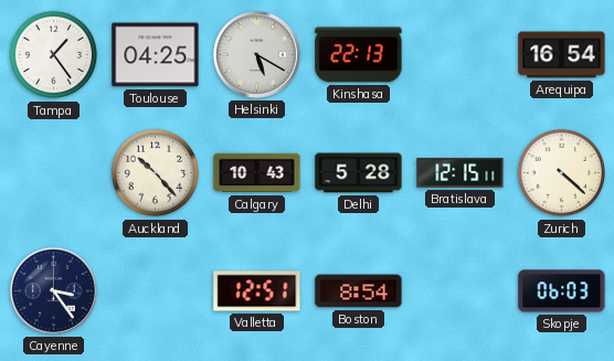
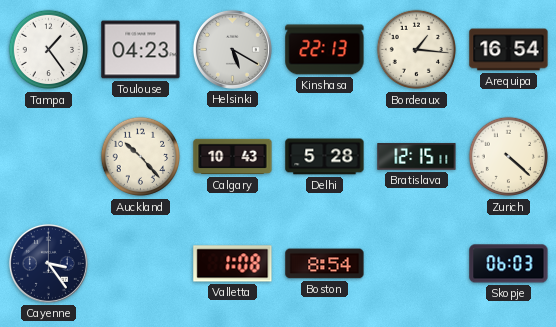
Toulouse: 04:25 -> 04:23 (141, 50)
Bordeaux: none -> 1:16 (417, 50)
Valletta: 12:51 -> 1:08 (233, 264)
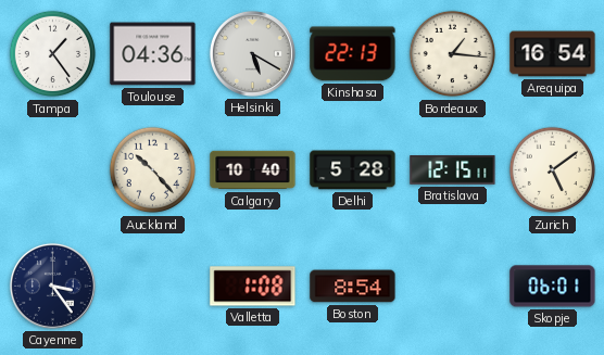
Toulouse: 04:23 -> 04:36 (153, 54)
Calgary: 10:43 -> 10:40 (253, 170)
Zurich: 4:22 -> 5:09 (553, 170)
Skopje: 06:03 -> 06:01 (553, 287)
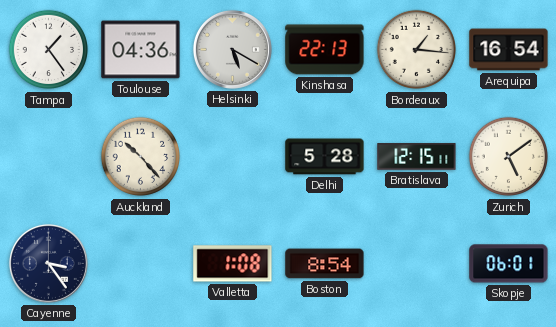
Calgary: 10:40 -> none (253, 170)
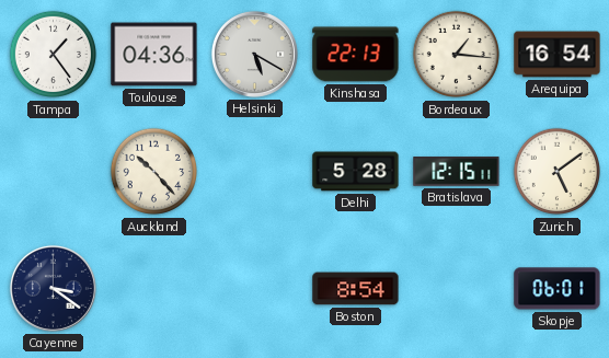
Cayenne: 3:24 -> 3:21 (53, 288)
Valletta: 1:08 -> none (233, 264)
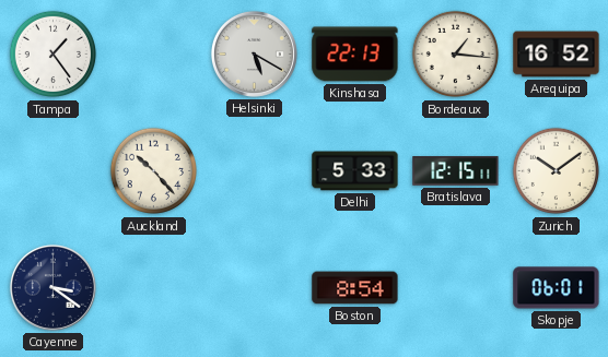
Toulouse: 04:36 -> none (154, 55)
Arequipa: 16:54 -> 16:52 (557, 55)
Delhi: 5:28 -> 5:33 (355, 171)
Zurich: 5:09 -> 10:09 (557, 171)
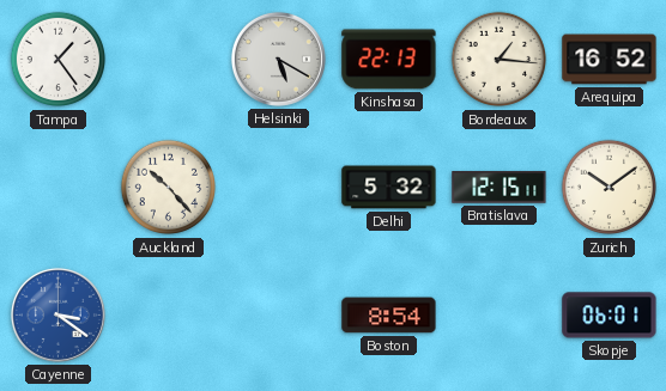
Delhi: 5:33 -> 5:32 (389, 188)
Cayenne dial: navy -> blue (57, 314)
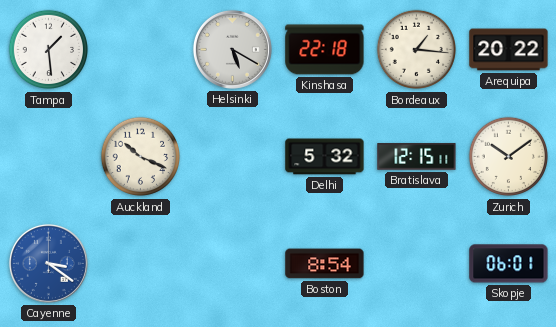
Tampa: 1:24 -> 1:29 (49, 50)
Kinshasa: 22:13 -> 22:18 (325, 50)
Arequipa: 16:52 -> 20:22 (509, 50)
Auckland: 10:23 -> 10:19 (141, 157)
